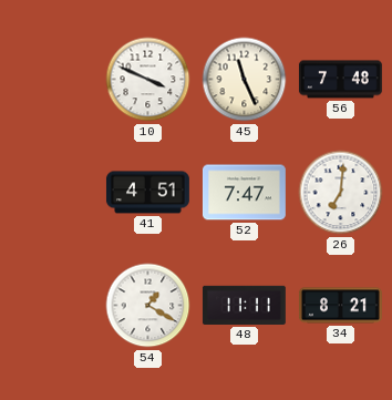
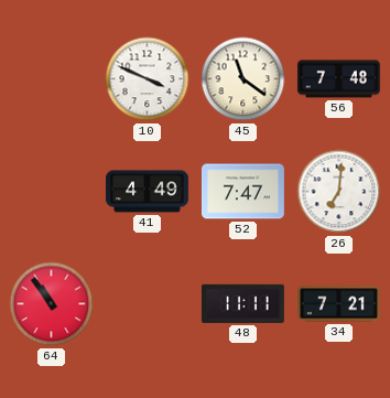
45: 11:26 -> 11:21 (243, 79)
41: 4:51 -> 4:49 (147, 192)
64: none -> 10:54 (52, 304)
54: 1:20 -> none (148, 306)
34: 8:21 -> 7:21 (338, 304)
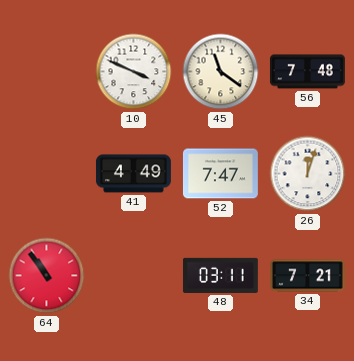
26: 7:01 -> 12:03 (308, 174)
48: 11:11 -> 03:11 (220, 275)
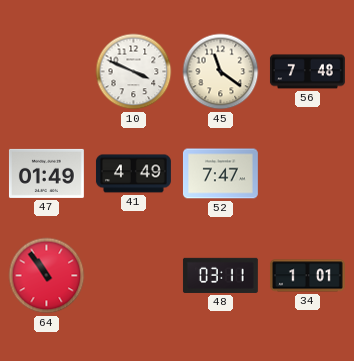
47: none -> 01:49 (46, 173)
26: 12:03 -> none (308, 174)
34: 7:21 -> 1:01 (307, 276)
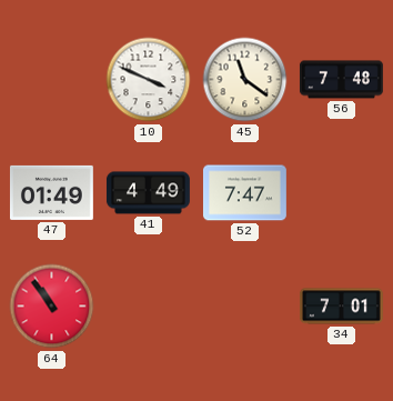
48: 03:11 -> none (220, 275)
34: 1:01 -> 7:01 (341, 307)
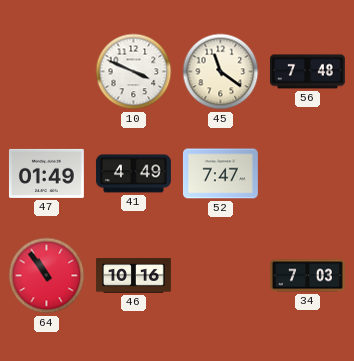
46: none -> 10:16 (134, 276)
34: 7:01 -> 7:03 (307, 276)
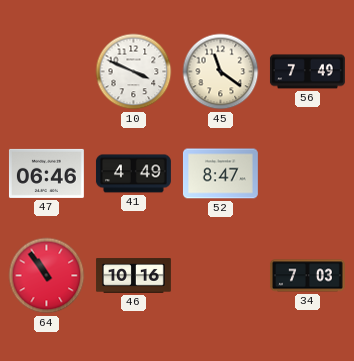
56: 7:48 -> 7:49 (307, 72)
47: 01:49 -> 06:46 (46, 173)
52: 7:47 -> 8:47 (220, 174)
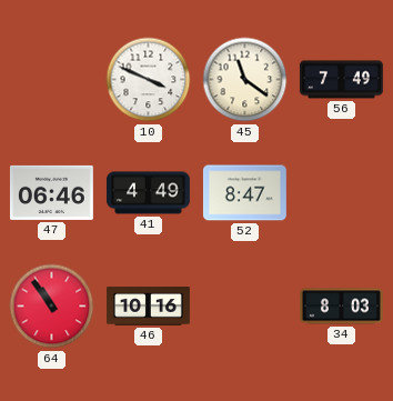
34: 7:03 -> 8:03 (341, 307)
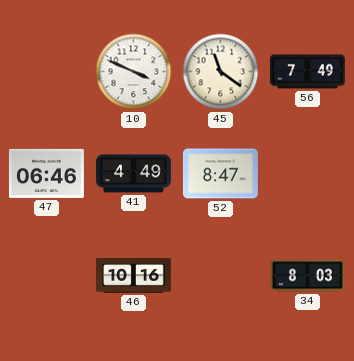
64: 10:54 -> none (52, 307)
